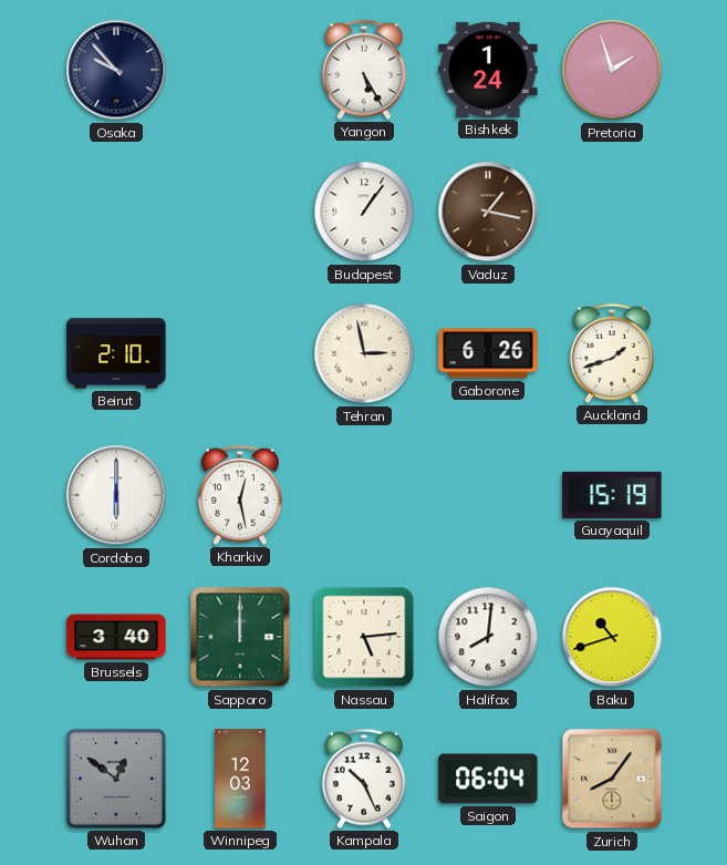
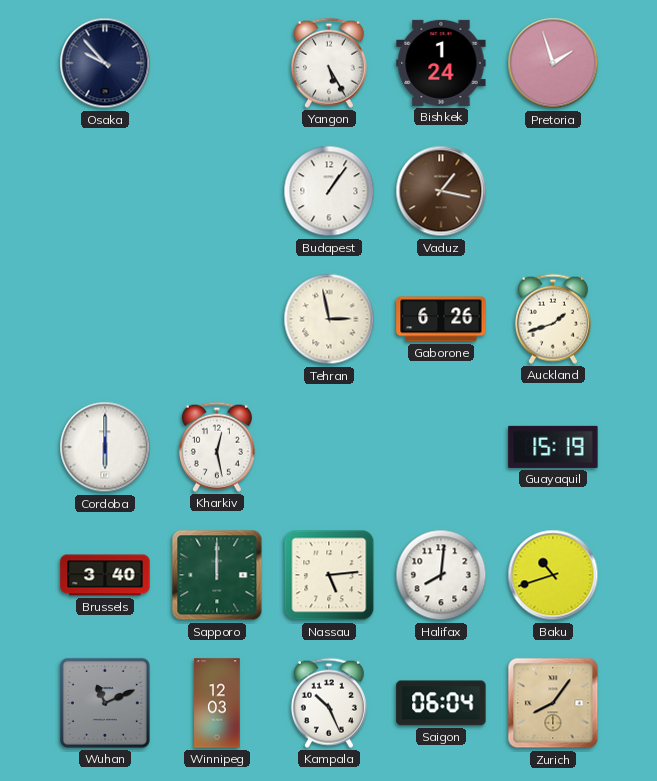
Beirut: 2:10 -> none (116, 353)
Wuhan: 12:51 -> 11:11 (105, 703)
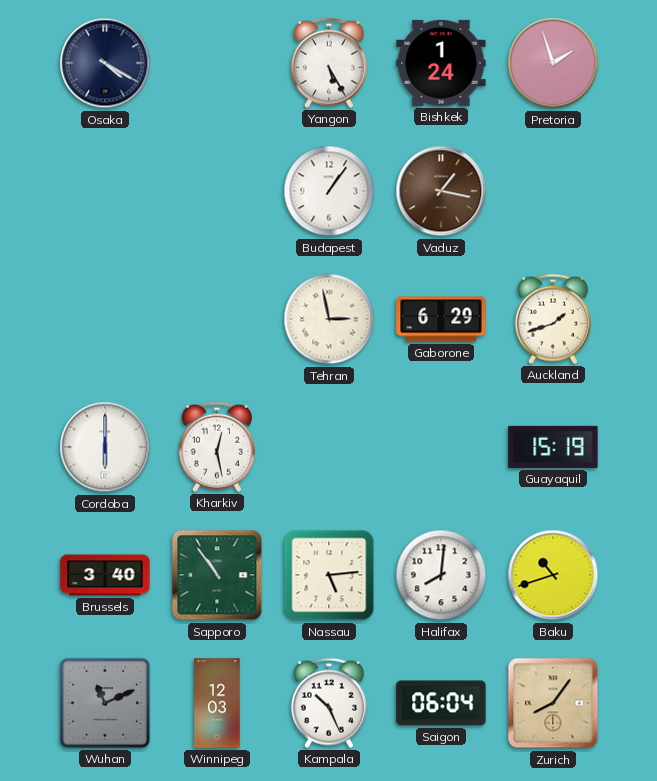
Osaka: 9:53 -> 4:20 (105, 63)
Gaborone: 6:26 -> 6:29 (441, 319)
Sapporo: 12:00 -> 10:54 (217, 575)
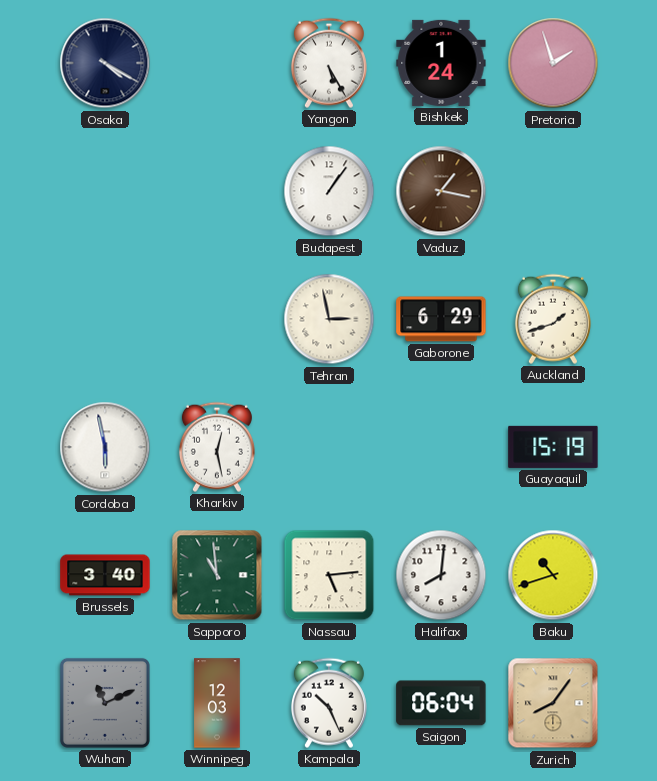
Cordoba: 6:00 -> 5:58 (105, 447)
Sapporo: 10:54 -> 10:59 (217, 575)
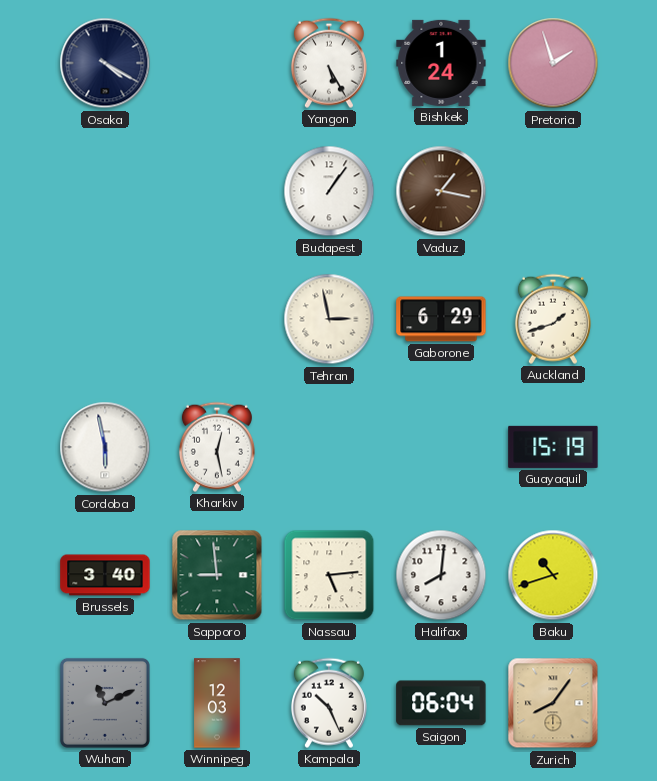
Sapporo: 10:59 -> 8:59 (217, 575)
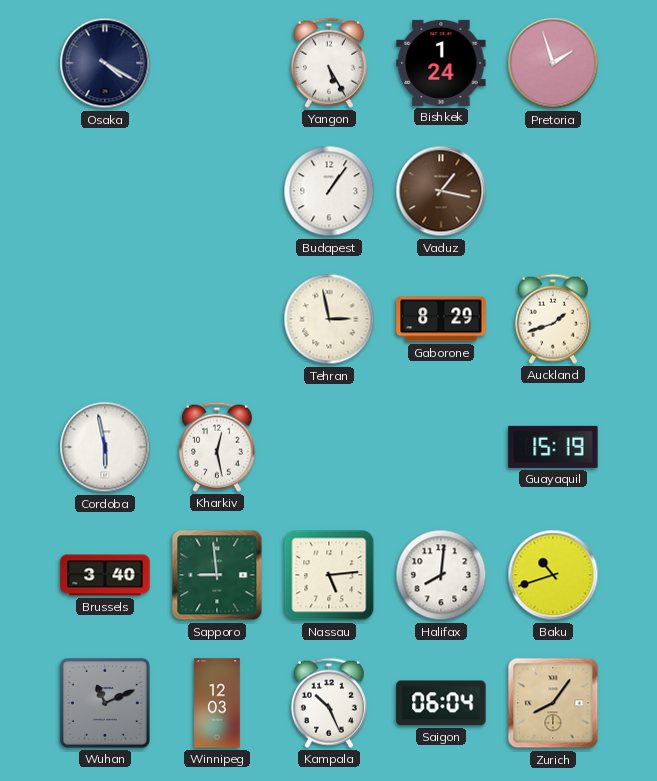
Gaborone: 6:29 -> 8:29 (441, 319)
